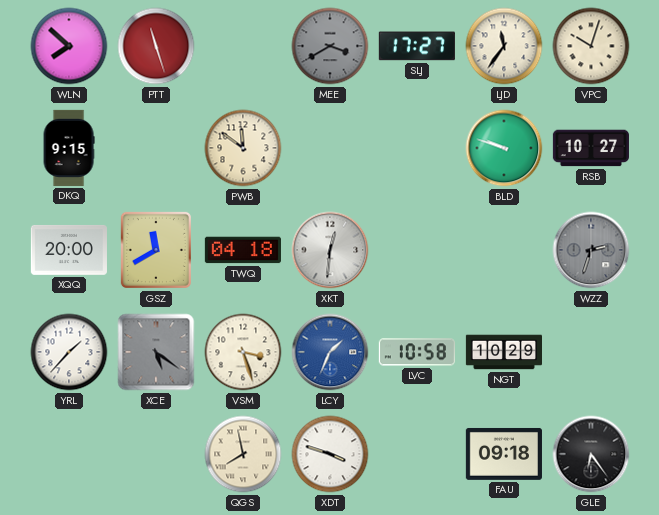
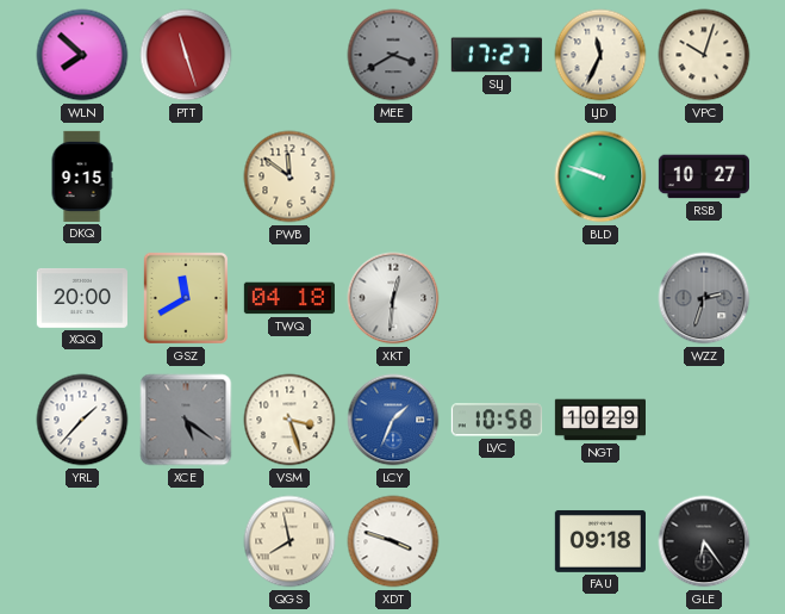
LJD: 11:36 -> 11:34 (600, 55)
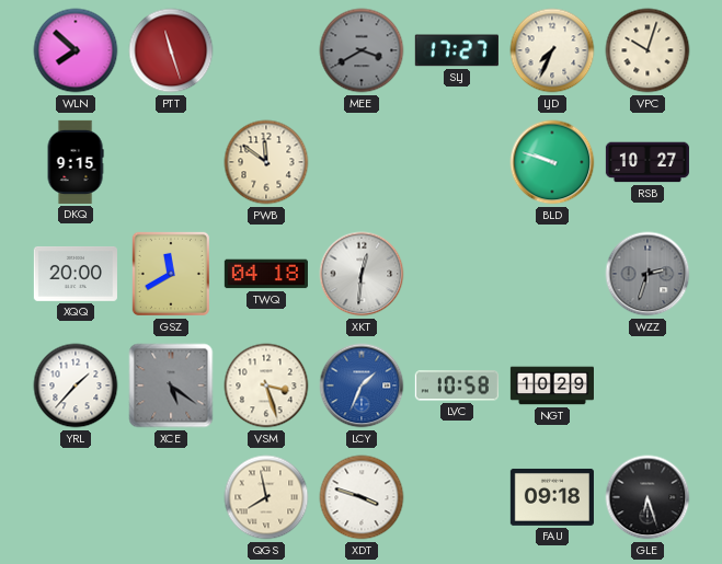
LJD: 11:34 -> 7:34 (552, 50)
GLE: 6:24 -> 6:27 (647, 497)
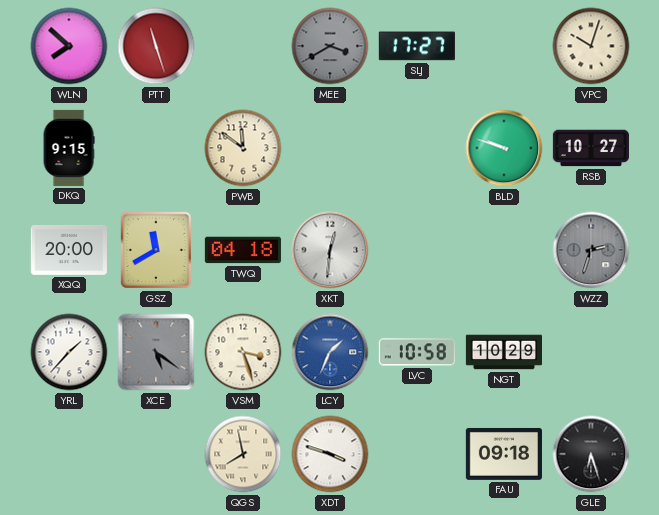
LJD: 7:34 -> none (552, 50)
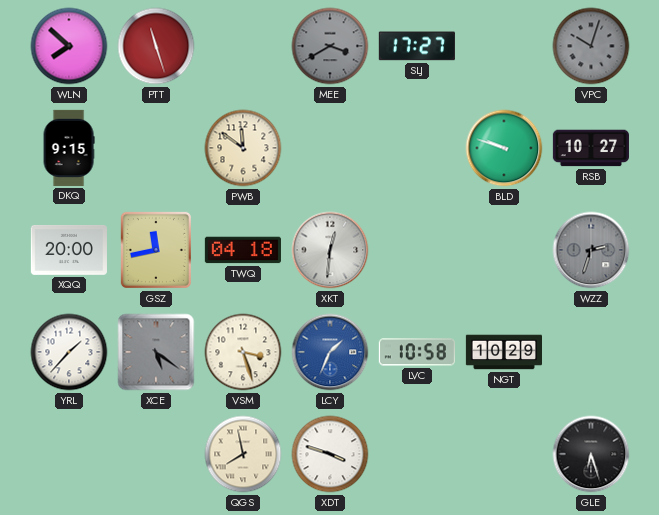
VPC dial: cream -> grey (591, 46)
GSZ: 11:40 -> 11:43 (156, 250)
FAU: 09:18 -> none (504, 454)
